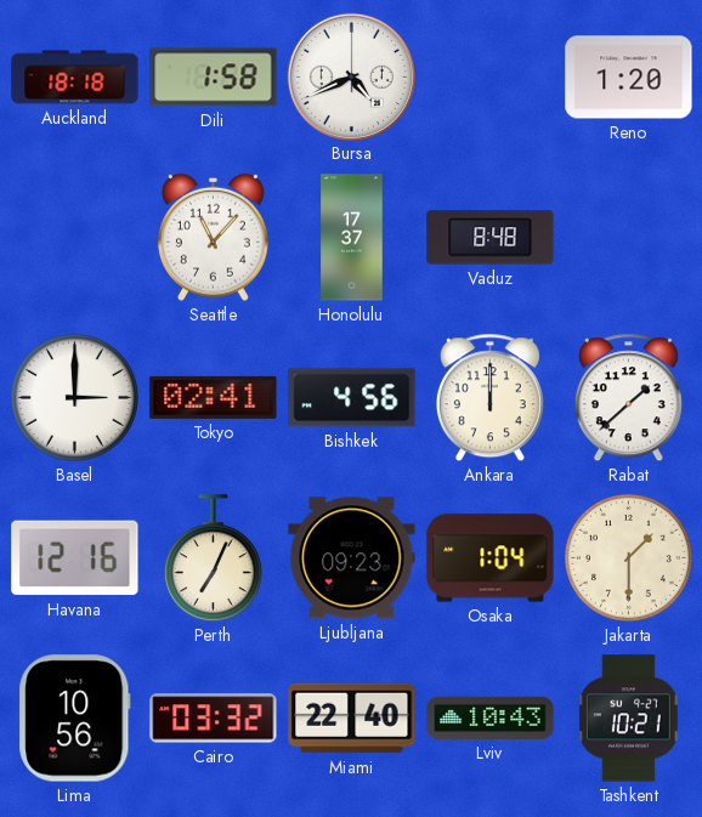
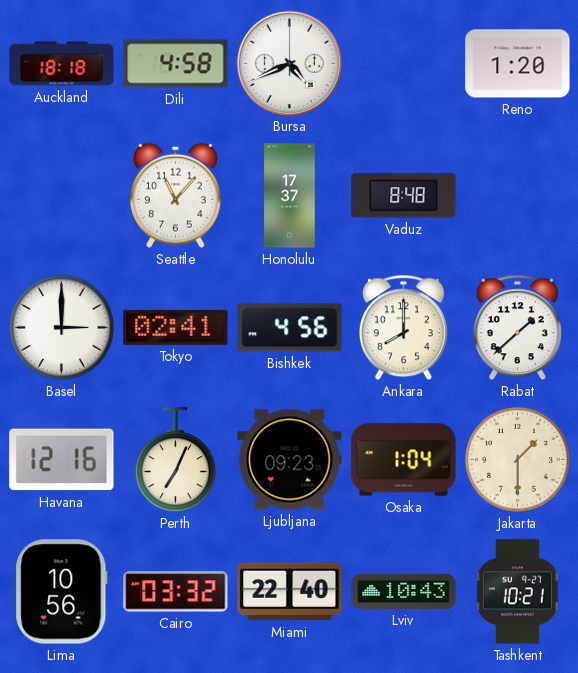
Dili: 1:58 -> 4:58 (176, 64)
Ankara: 12:00 -> 8:00 (403, 328)
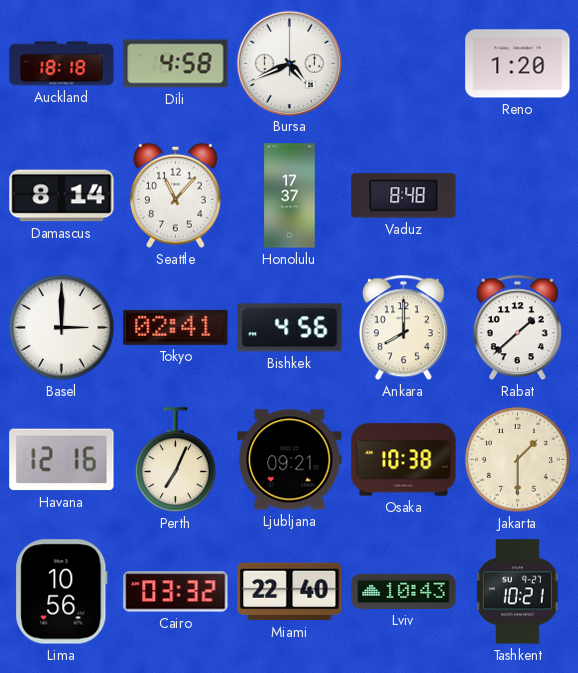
Damascus: none -> 8:14 (62, 196)
Ljubljana: 09:23 -> 09:21 (290, 460)
Osaka: 1:04 -> 10:38 (404, 460)
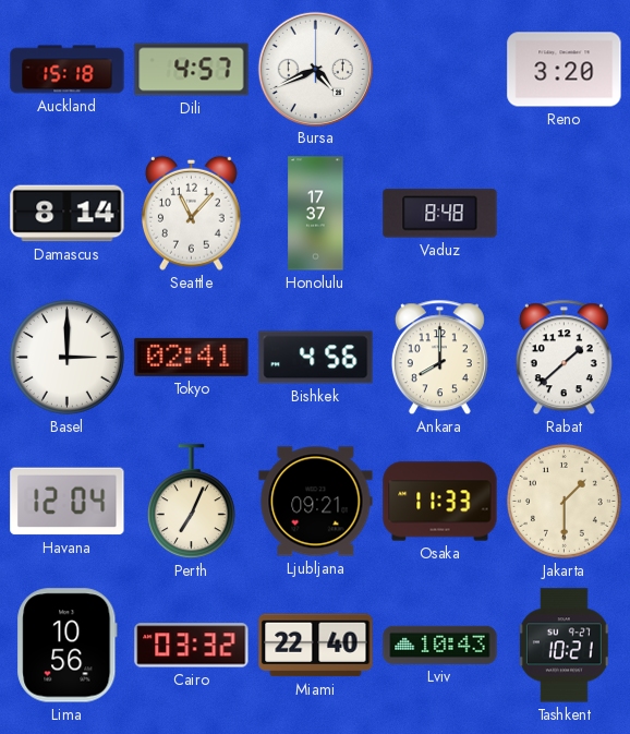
Auckland: 18:18 -> 15:18 (68, 70)
Dili: 4:58 -> 4:57 (192, 70)
Reno: 1:20 -> 3:20 (565, 70)
Havana: 12:16 -> 12:04 (68, 502)
Osaka: 10:38 -> 11:33 (440, 502)
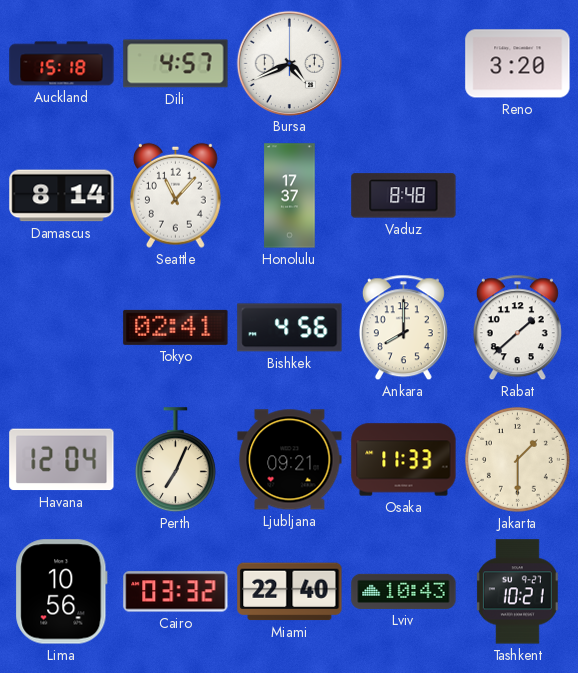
Basel: 3:00 -> none (66, 357)
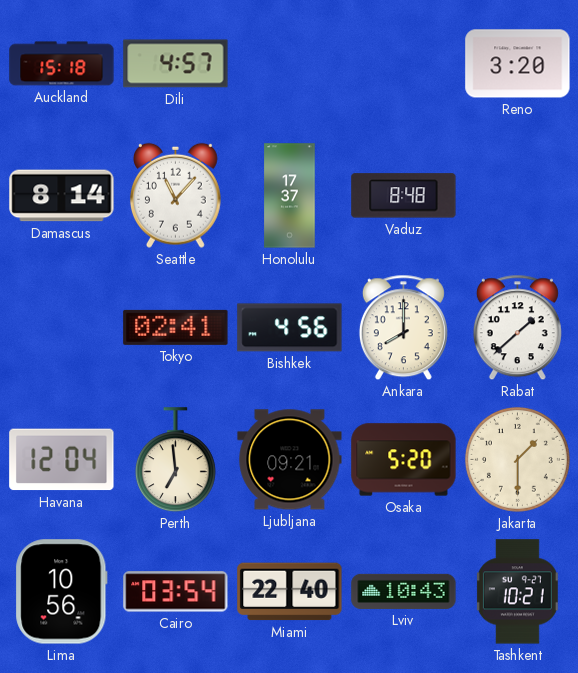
Bursa: 4:41 -> none (289, 63)
Perth: 7:04 -> 6:59 (175, 460)
Osaka: 11:33 -> 5:20 (404, 460)
Cairo: 03:32 -> 03:54 (176, 592)
